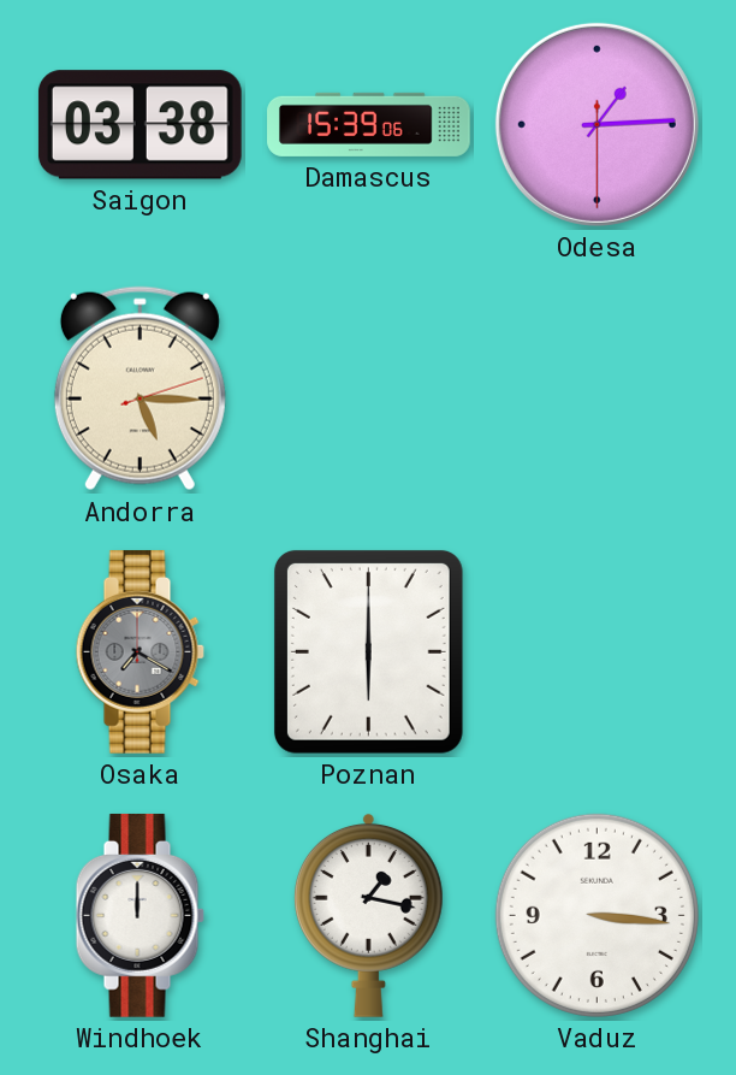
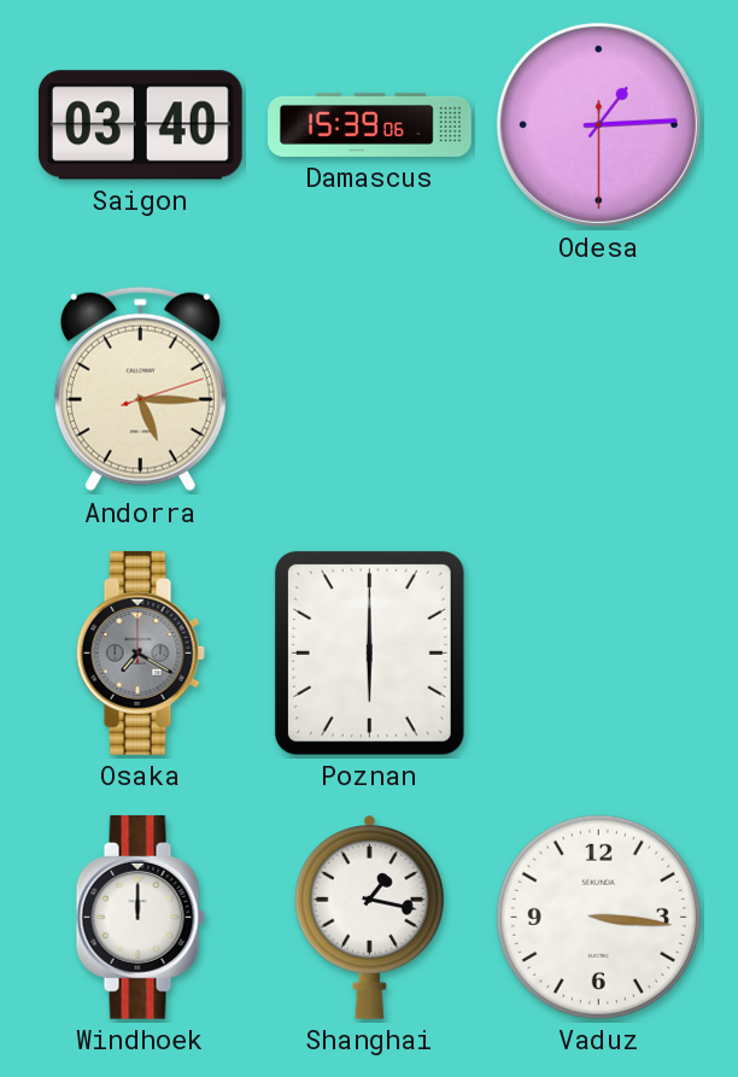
Saigon: 03:38 -> 03:40 (140, 125)
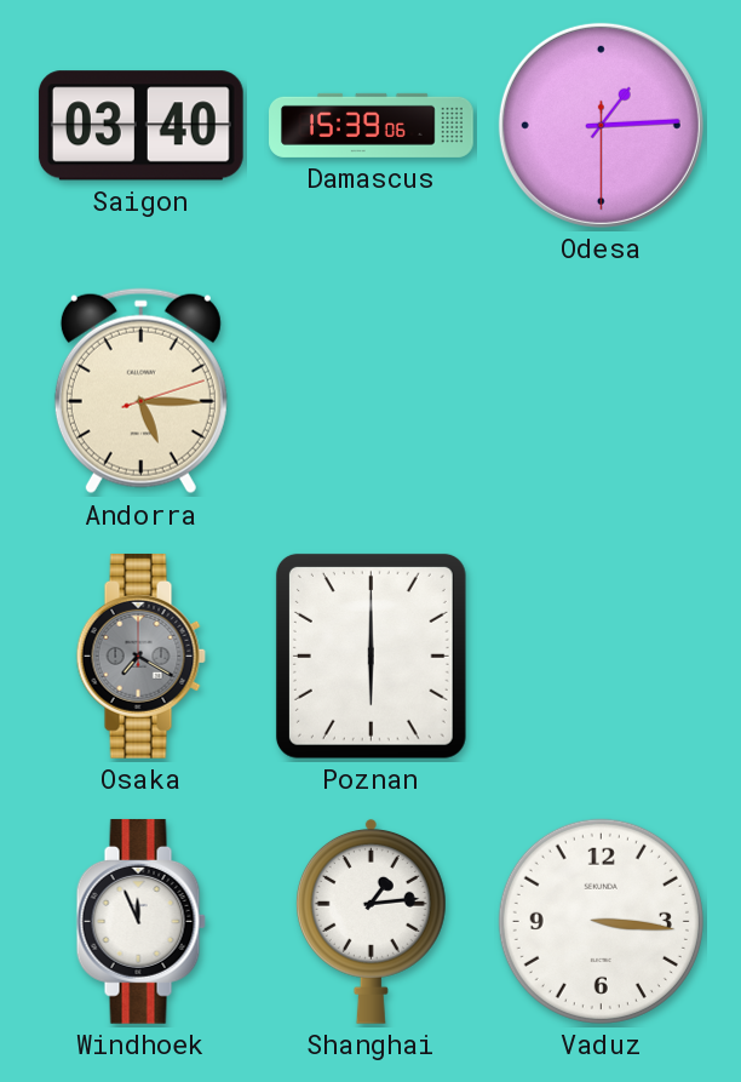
Windhoek: 12:00 -> 11:56 (140, 922)
Shanghai: 1:17 -> 1:14 (370, 921)
